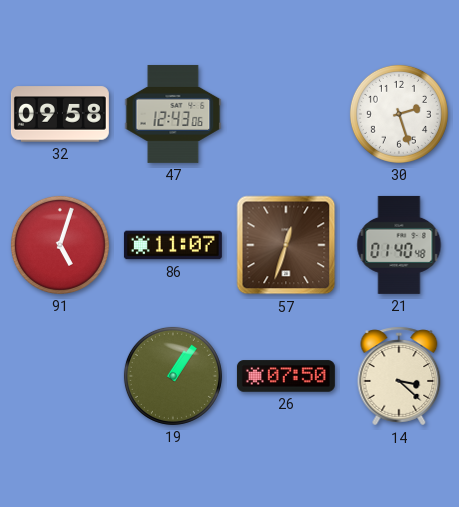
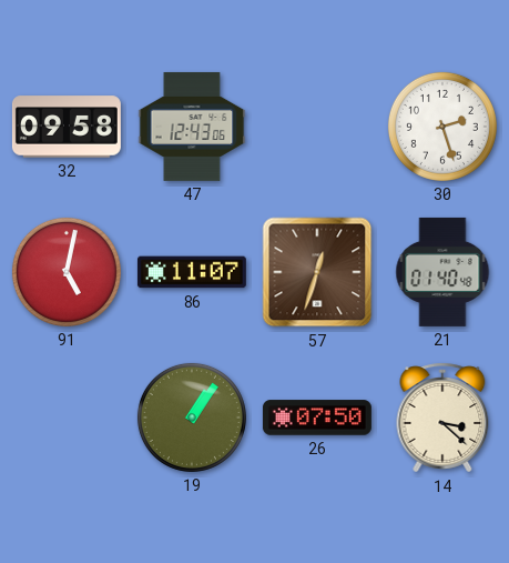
91: 5:03 -> 5:02 (67, 272)
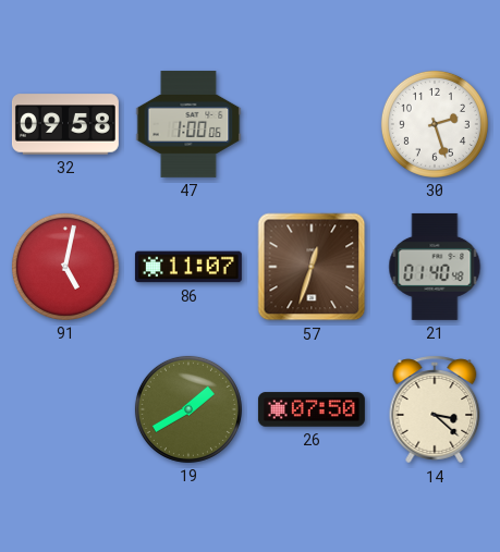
47: 12:43 -> 1:00 (188, 124)
19: 1:06 -> 1:40 (188, 409)
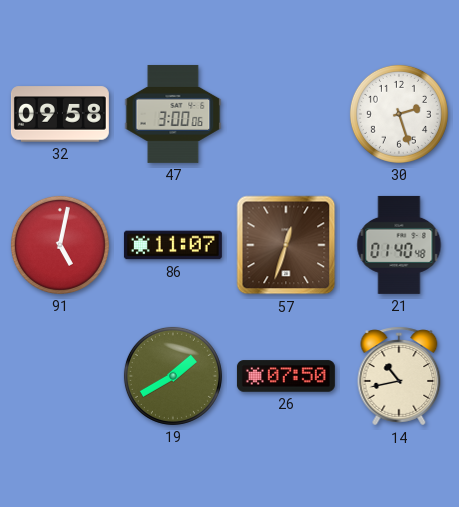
47: 1:00 -> 3:00 (173, 114)
14: 3:22 -> 10:43 (399, 376)
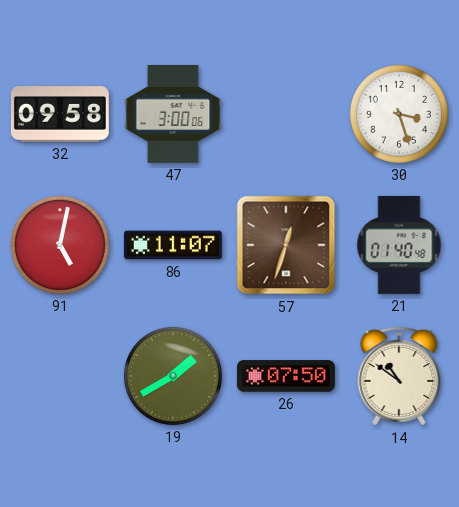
30: 2:27 -> 3:27 (399, 114)
14: 10:43 -> 10:51 (399, 376)
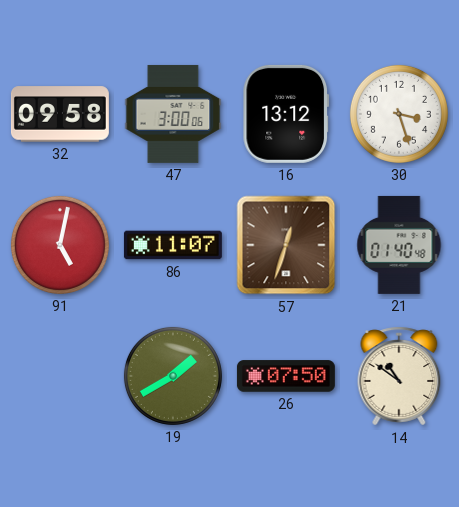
16: none -> 13:12 (286, 114)
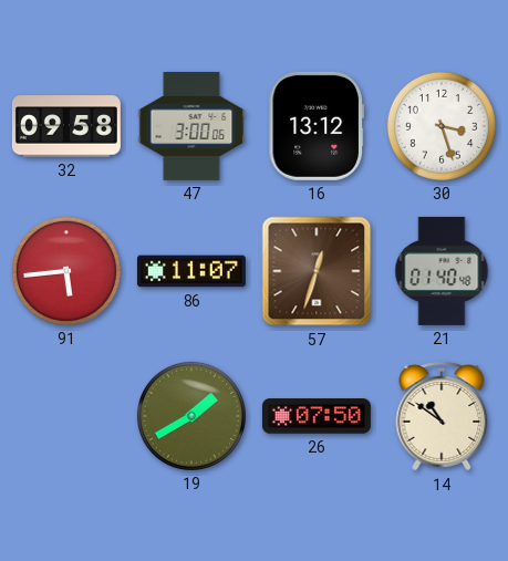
91: 5:02 -> 5:44 (66, 271)
